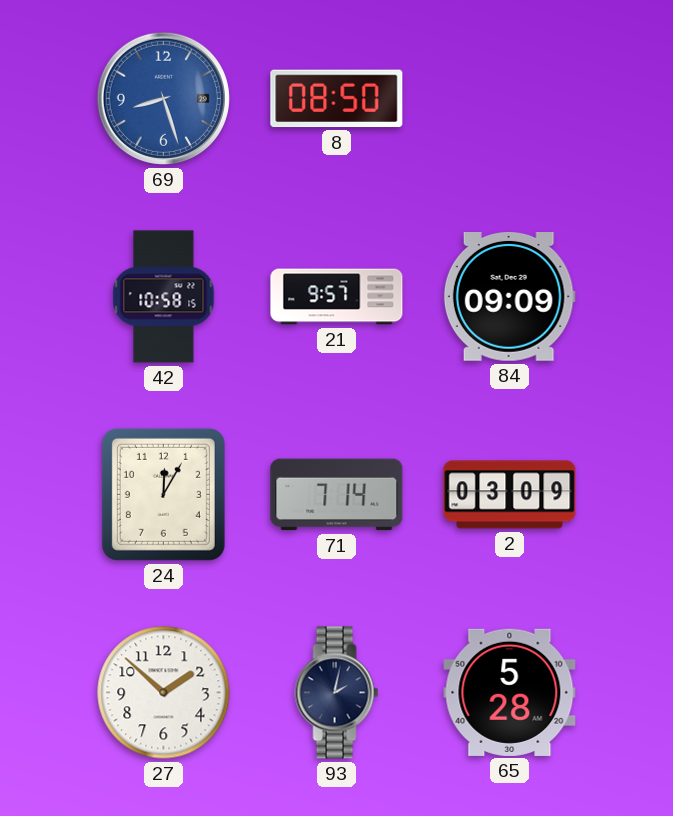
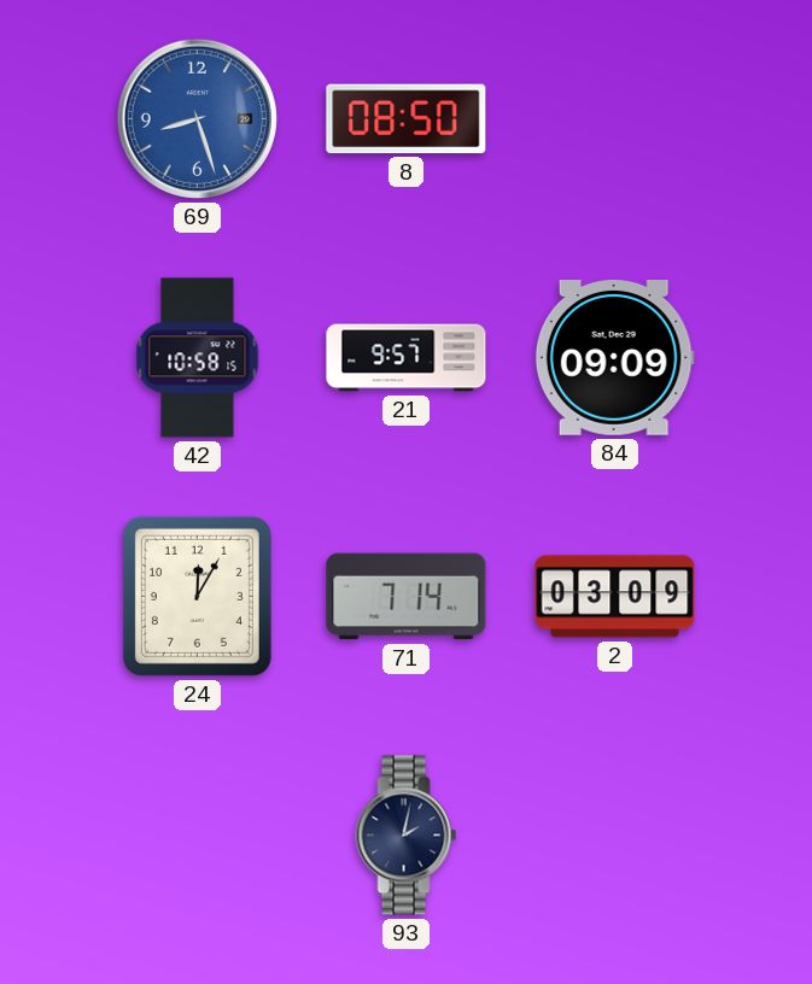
27: 1:52 -> none (164, 693)
65: 5:28 -> none (510, 692)
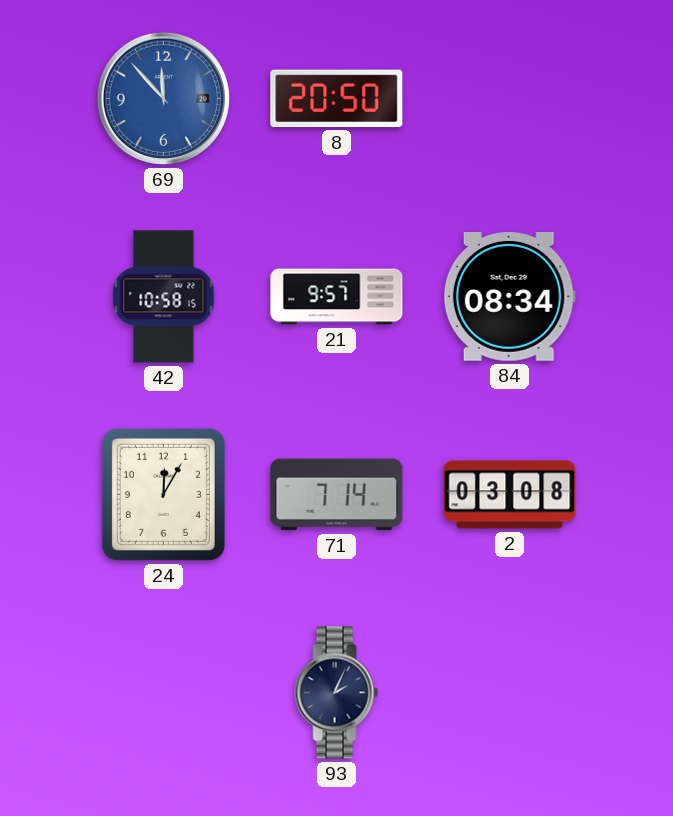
69: 8:27 -> 11:53 (163, 98)
8: 08:50 -> 20:50 (337, 99)
84: 09:09 -> 08:34 (509, 297)
2: 03:09 -> 03:08 (510, 495)
93: 2:02 -> 2:04 (337, 693)
